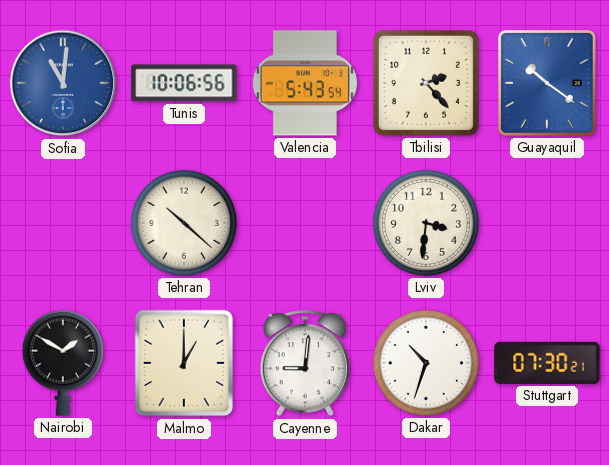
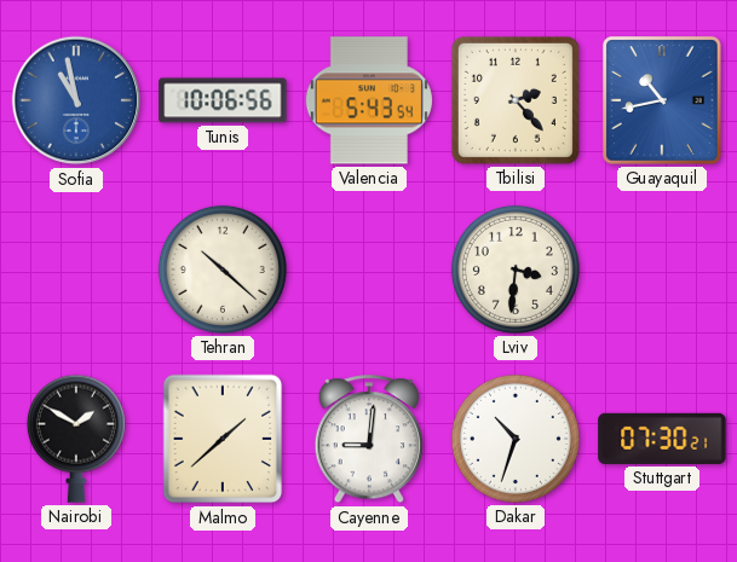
Sofia: 11:01 -> 10:58 (76, 100)
Guayaquil: 10:21 -> 10:43 (662, 102)
Malmo: 1:00 -> 1:38 (223, 439)
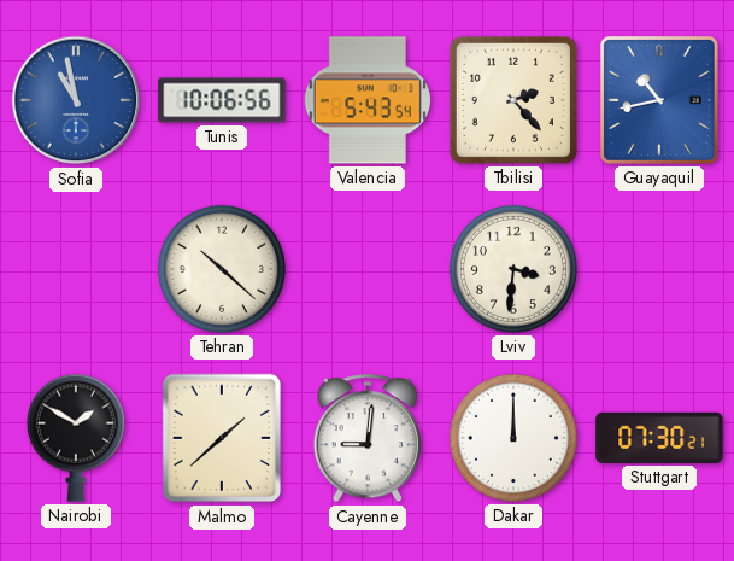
Dakar: 10:33 -> 12:00 (513, 438)
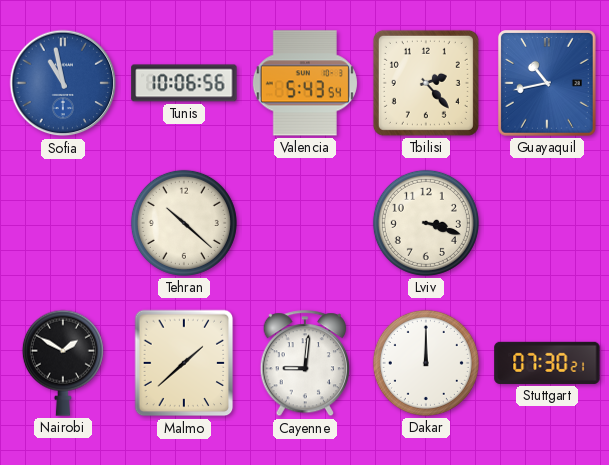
Lviv: 3:31 -> 3:18 (426, 223)
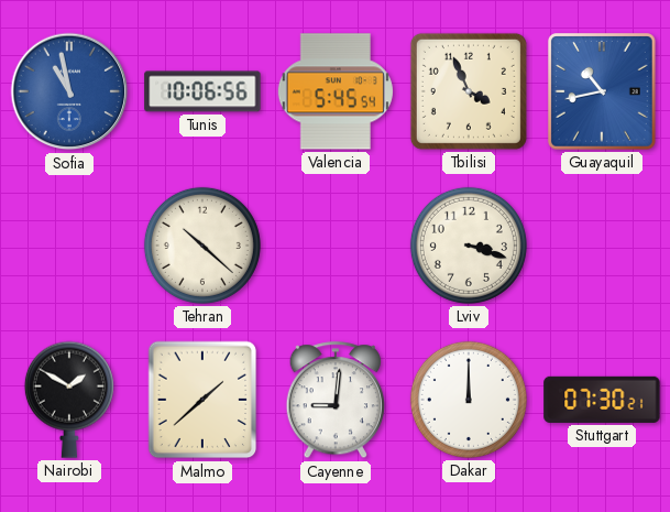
Valencia: 5:43 -> 5:45 (336, 91)
Tbilisi: 2:23 -> 3:56 (469, 91)
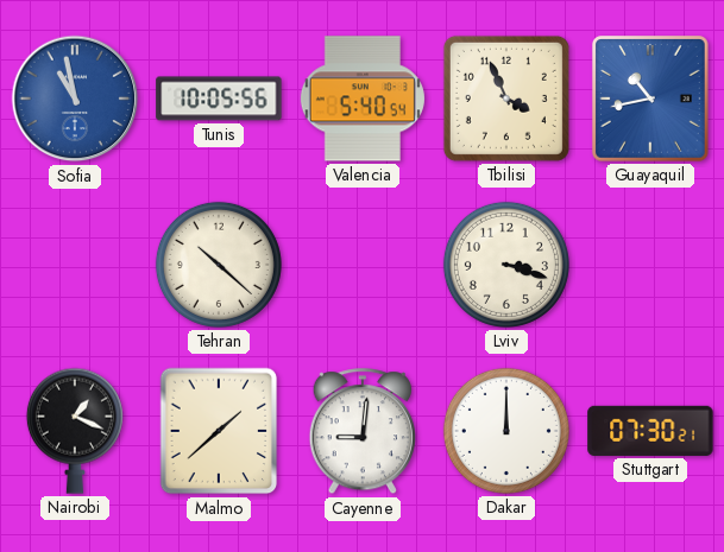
Tunis: 10:06 -> 10:05 (219, 99)
Valencia: 5:45 -> 5:40 (363, 99)
Nairobi: 1:50 -> 1:19 (75, 431)
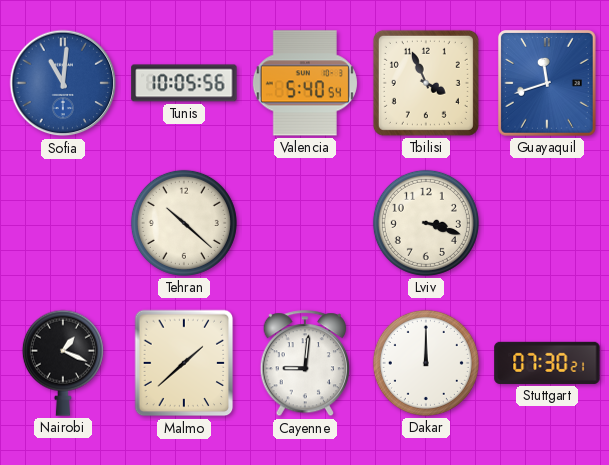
Sofia: 10:58 -> 11:01 (63, 83)
Guayaquil: 10:43 -> 11:42 (547, 84)
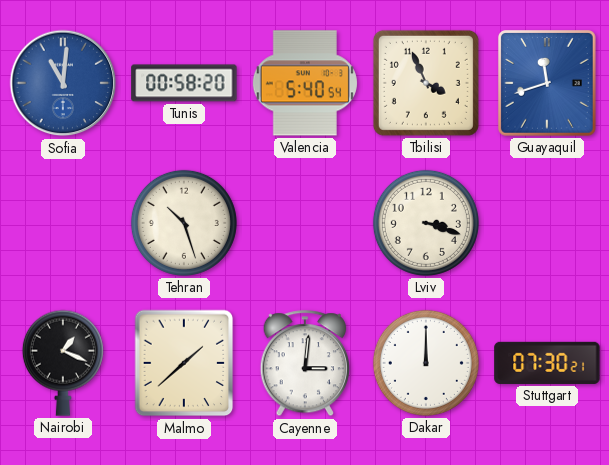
Tunis: 10:05 -> 00:58 (184, 83)
Tehran: 10:22 -> 10:27 (184, 223)
Cayenne: 9:01 -> 3:01 (304, 364)
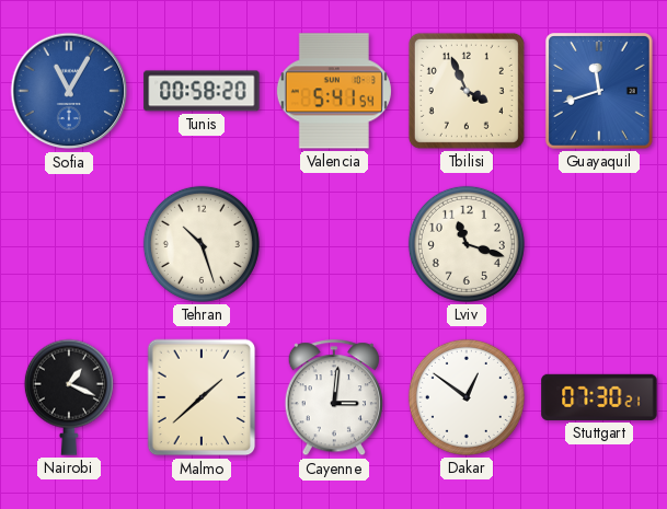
Sofia: 11:01 -> 11:05 (69, 91)
Valencia: 5:40 -> 5:41 (334, 91)
Lviv: 3:18 -> 11:18 (467, 244)
Dakar: 12:00 -> 12:51 (467, 397)
